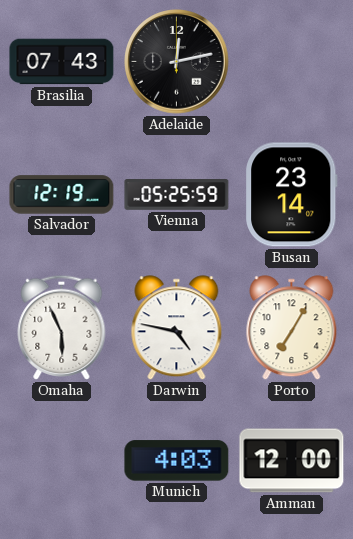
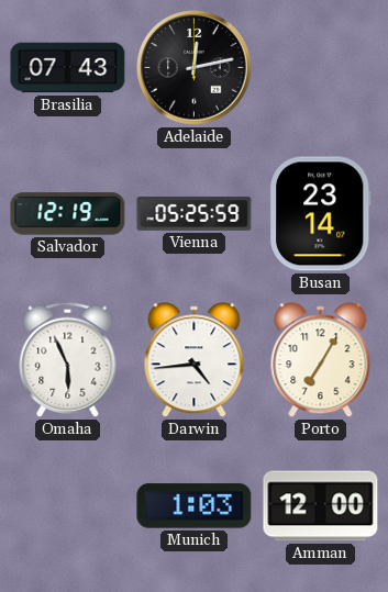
Darwin: 4:47 -> 4:44 (195, 360)
Munich: 4:03 -> 1:03 (195, 506)
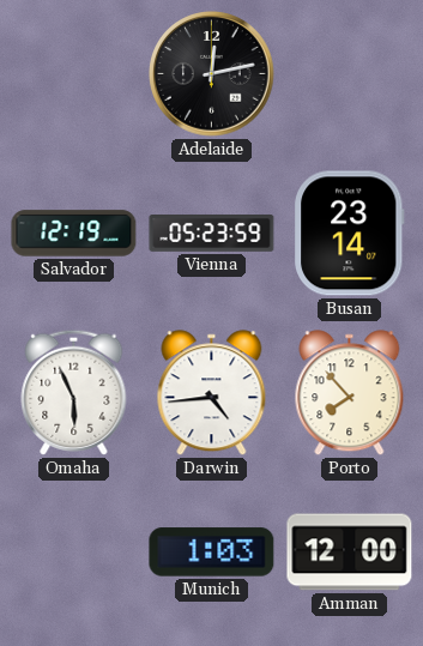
Brasilia: 07:43 -> none (68, 68)
Vienna: 05:25 -> 05:23 (212, 234)
Porto: 7:05 -> 7:53 (350, 393)
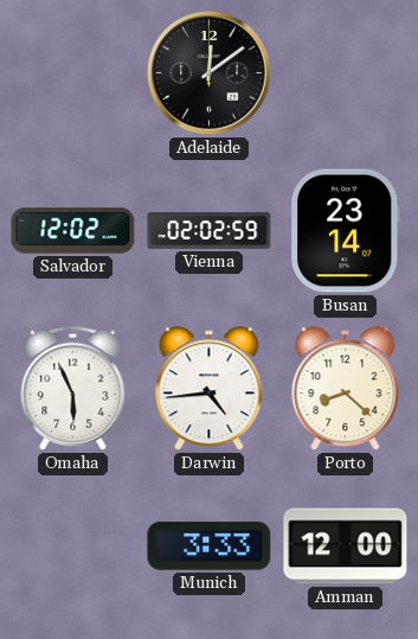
Adelaide: 12:13 -> 12:09 (210, 74)
Salvador: 12:19 -> 12:02 (73, 231)
Vienna: 05:23 -> 02:02 (210, 231)
Porto: 7:53 -> 8:22 (346, 389)
Munich: 1:03 -> 3:33 (210, 547)
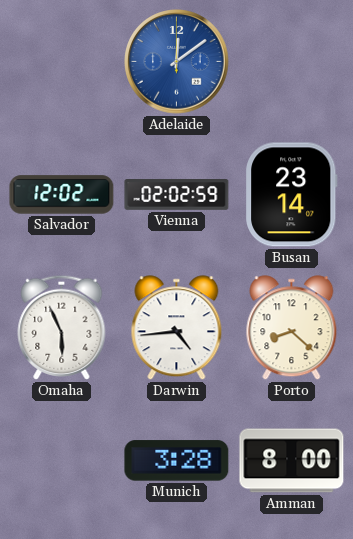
Adelaide dial: black -> blue (177, 62)
Munich: 3:33 -> 3:28 (177, 461)
Amman: 12:00 -> 8:00 (292, 461)
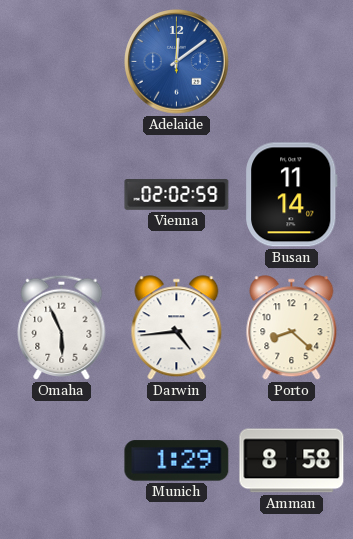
Salvador: 12:02 -> none (62, 195)
Busan: 23:14 -> 11:14 (292, 195)
Munich: 3:28 -> 1:29 (177, 461)
Amman: 8:00 -> 8:58 (292, 461)
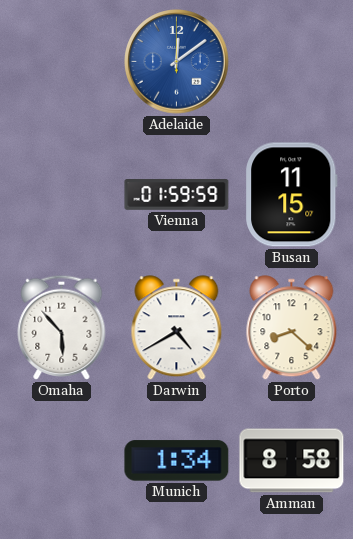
Vienna: 02:02 -> 01:59 (177, 195)
Busan: 11:14 -> 11:15 (292, 195)
Omaha: 5:56 -> 5:53 (62, 327)
Darwin: 4:44 -> 4:40 (177, 328)
Munich: 1:29 -> 1:34 (177, 461)
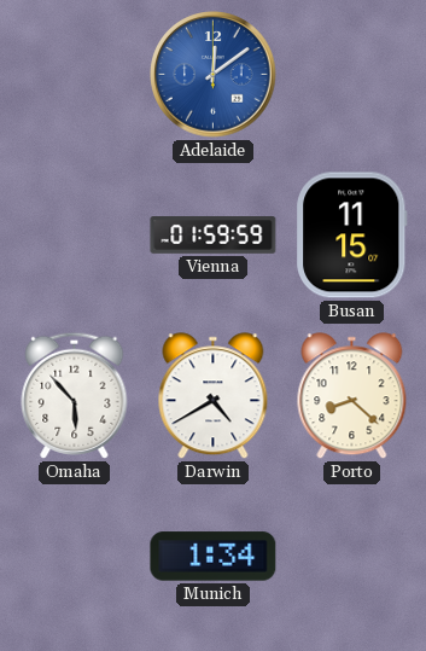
Amman: 8:58 -> none (292, 461)
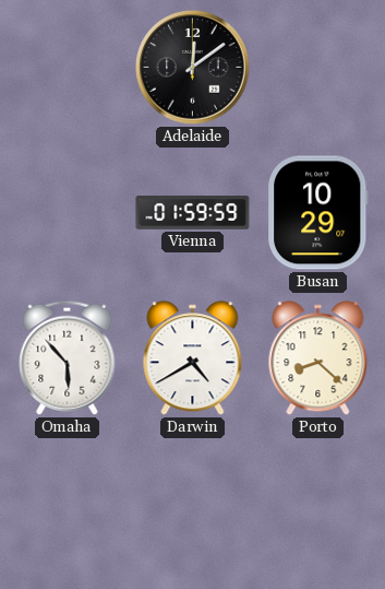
Adelaide dial: blue -> black (193, 68)
Busan: 11:15 -> 10:29 (318, 213)
Munich: 1:34 -> none (214, 557)
